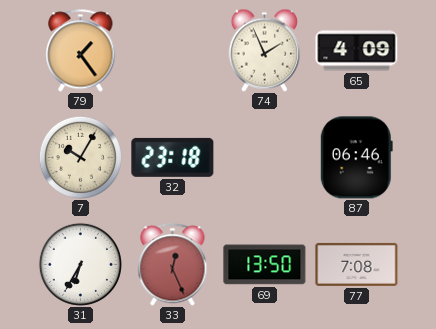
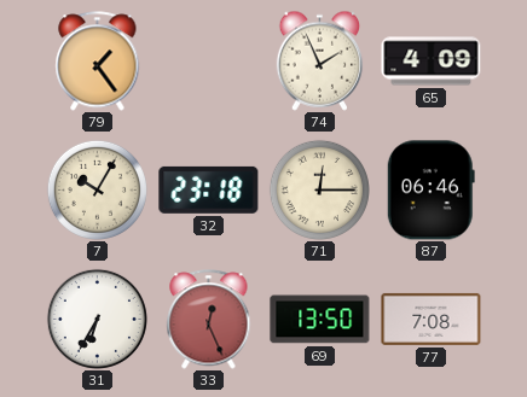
71: none -> 12:15 (319, 189)
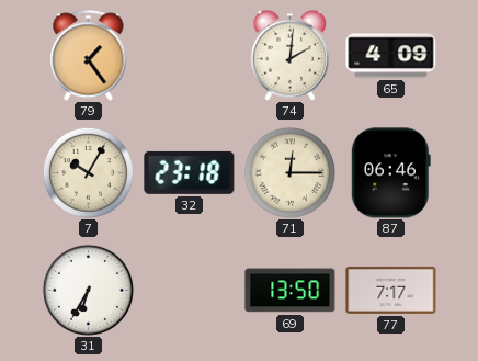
74: 1:56 -> 2:01 (291, 55)
33: 12:26 -> none (209, 320)
77: 7:08 -> 7:17 (391, 290)
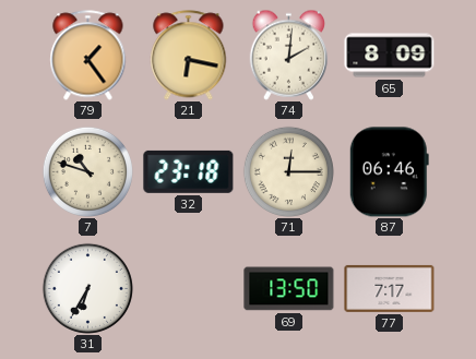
21: none -> 6:17 (189, 56)
65: 4:09 -> 8:09 (390, 56)
7: 10:05 -> 10:48 (87, 171)
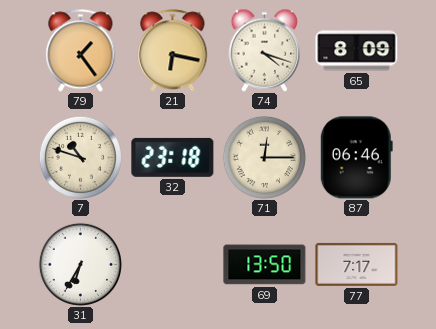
74: 2:01 -> 4:18 (265, 50)
